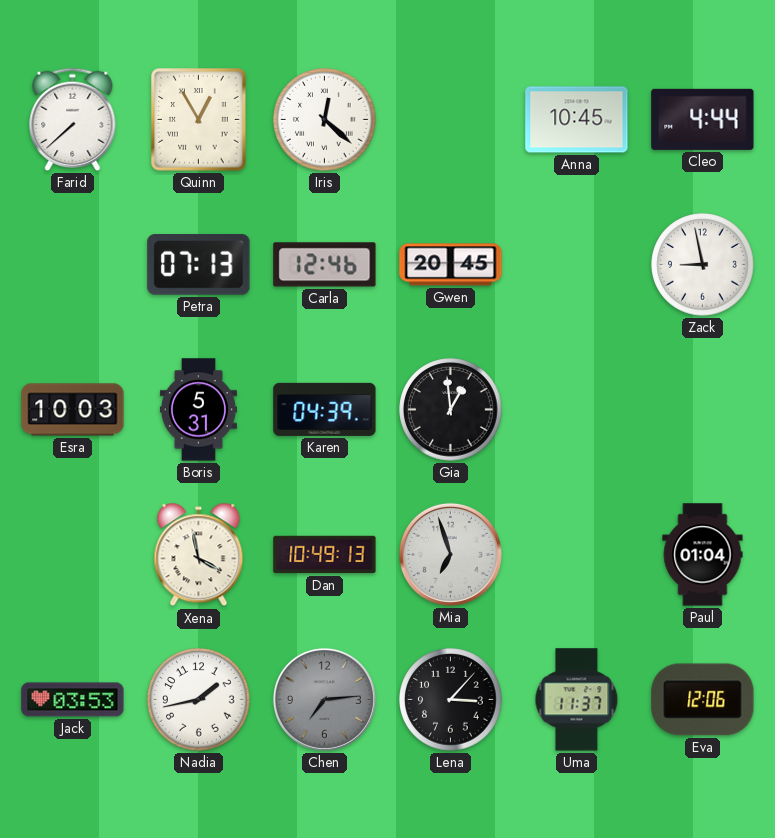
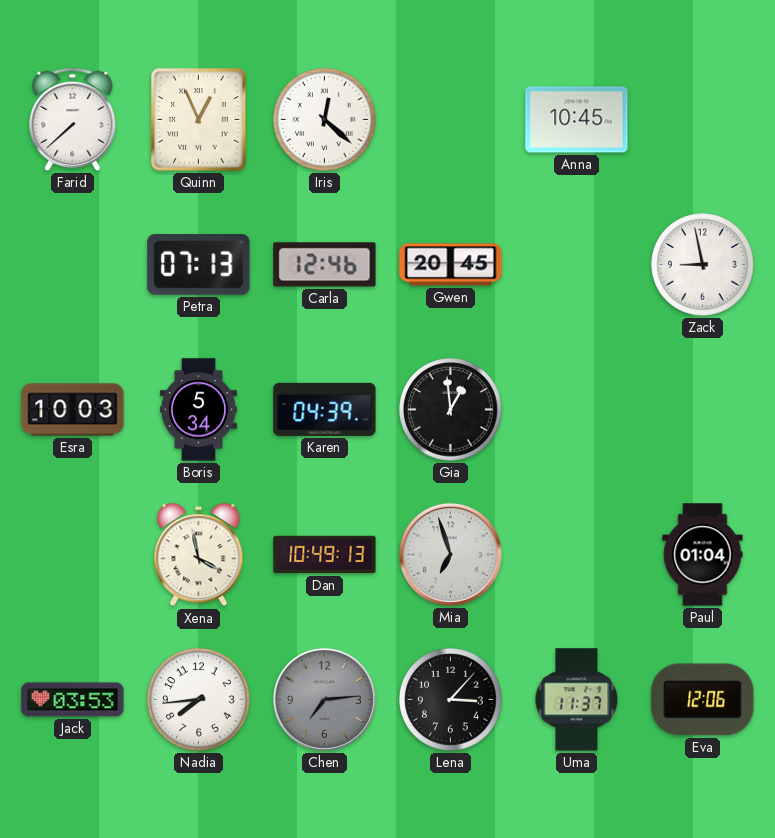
Quinn: 12:55 -> 12:56 (199, 120)
Cleo: 4:44 -> none (703, 119)
Boris: 5:31 -> 5:34 (198, 410)
Nadia: 1:43 -> 7:44 (199, 700)
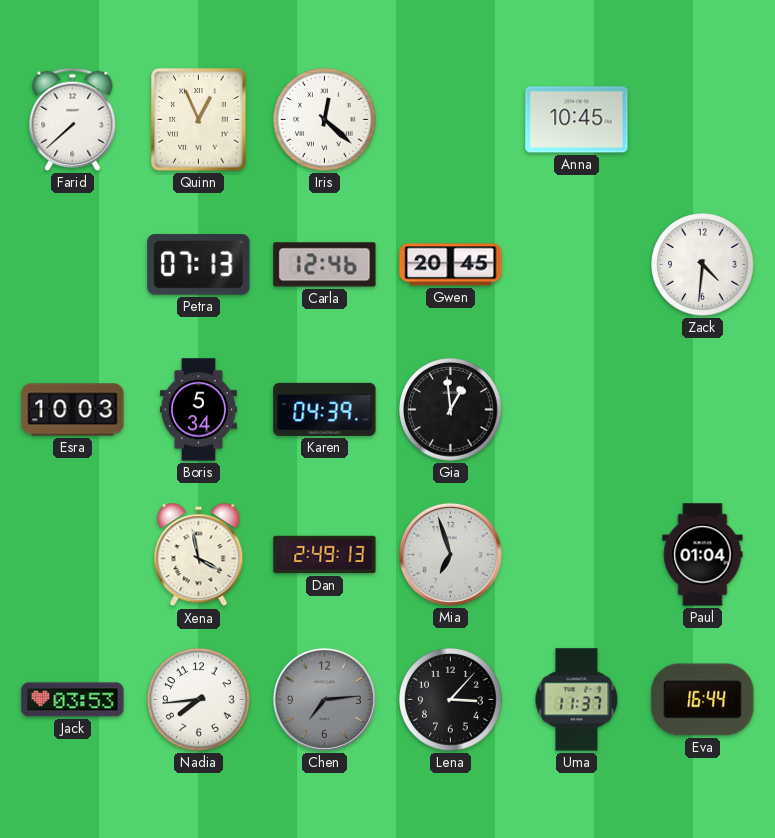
Zack: 8:58 -> 4:31 (703, 265)
Dan: 10:49 -> 2:49 (325, 555)
Eva: 12:06 -> 16:44 (703, 700)
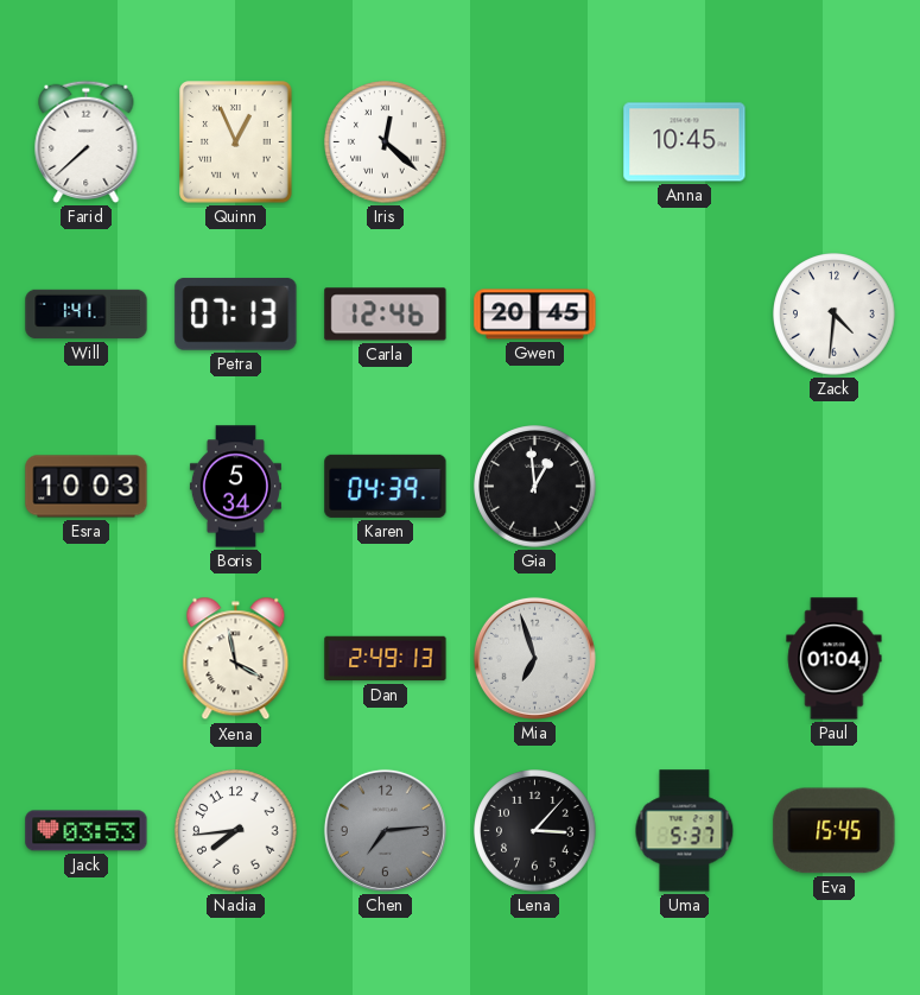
Will: none -> 1:41 (87, 315)
Uma: 11:37 -> 5:37 (685, 831)
Eva: 16:44 -> 15:45 (835, 831)
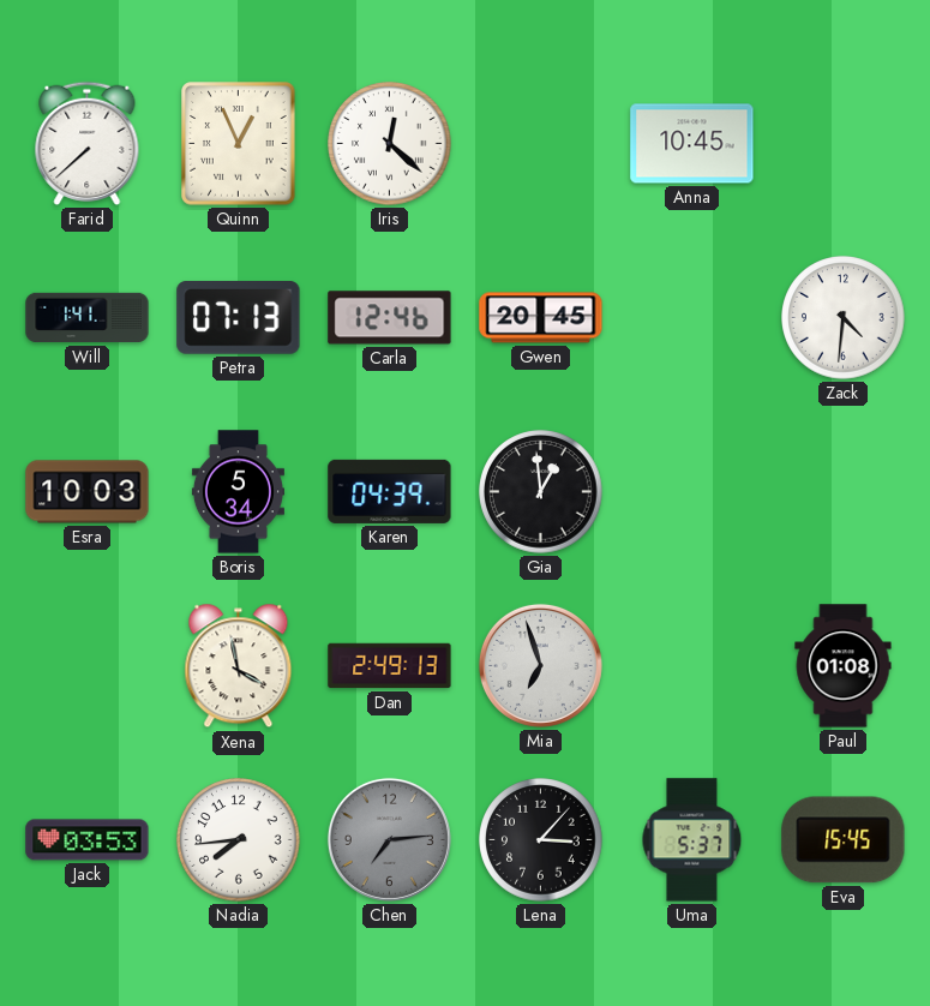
Paul: 01:04 -> 01:08 (844, 666)
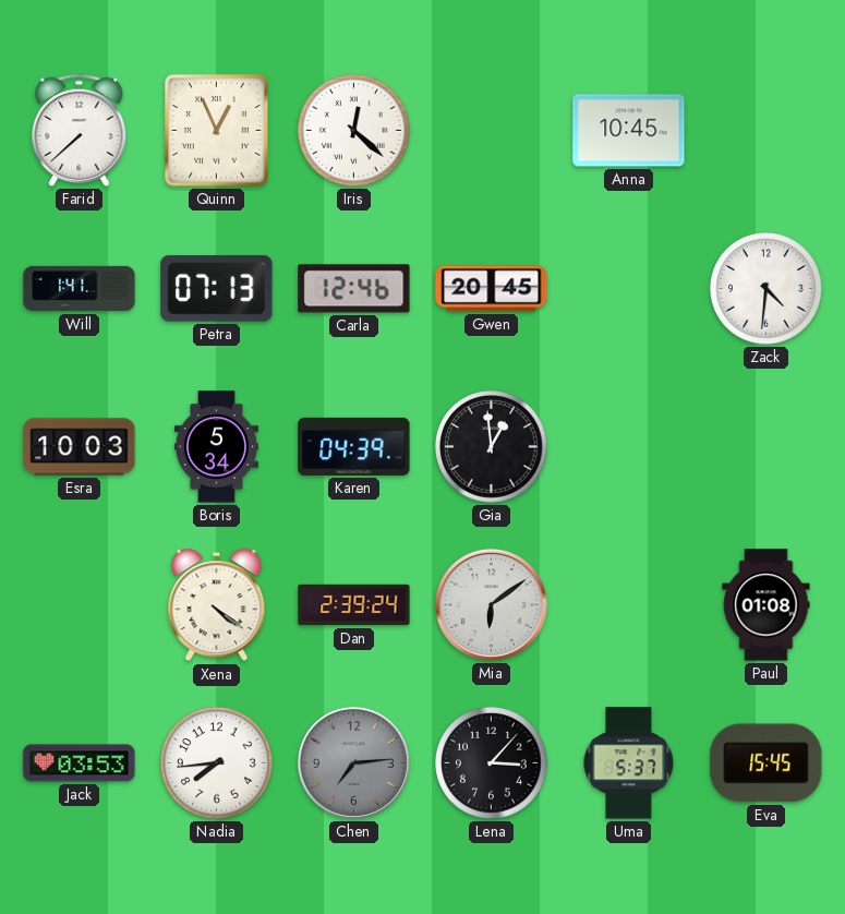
Xena: 3:58 -> 4:21 (217, 605)
Dan: 2:49 -> 2:39 (354, 605)
Mia: 6:57 -> 6:09 (491, 604)
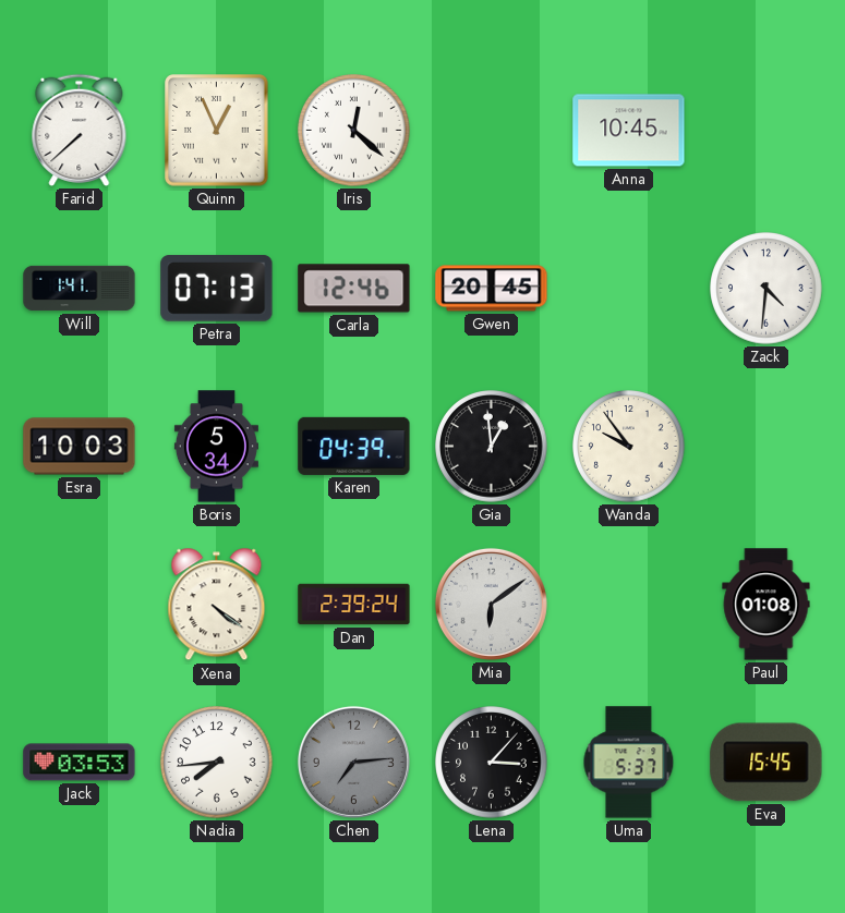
Wanda: none -> 9:54 (629, 447)
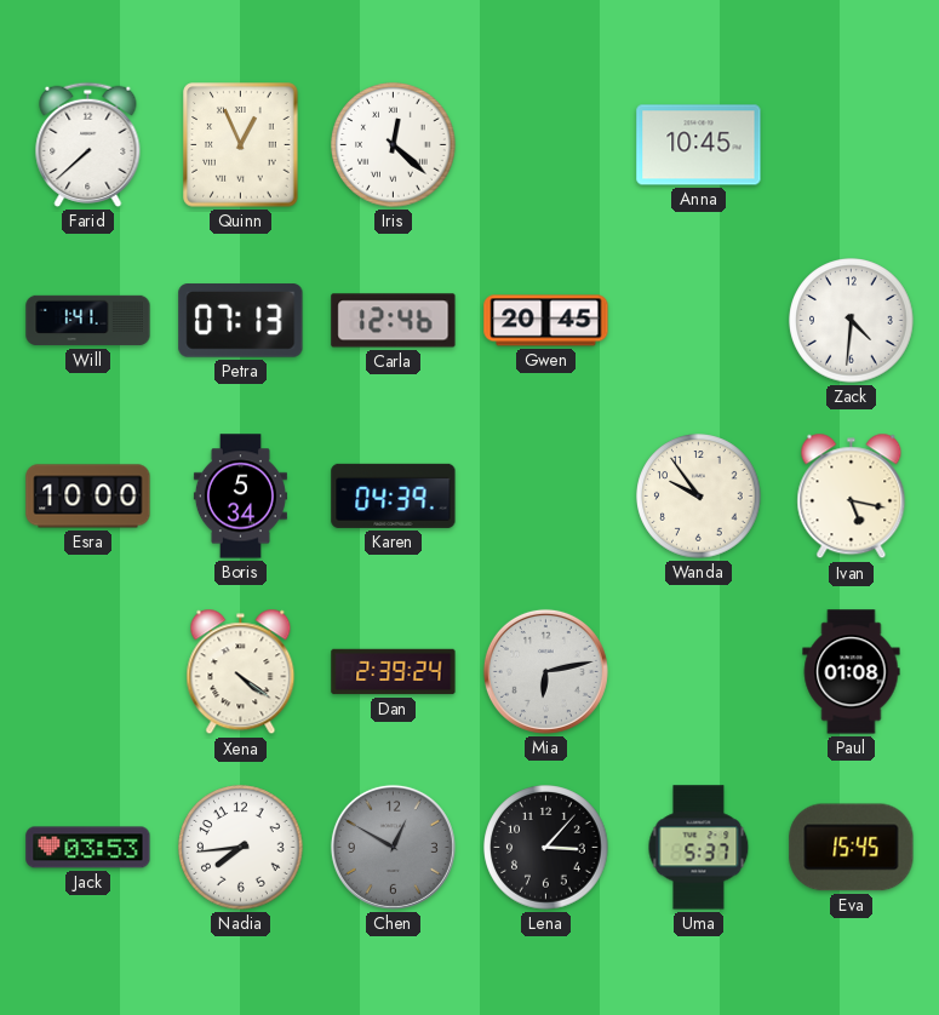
Esra: 10:03 -> 10:00 (88, 497)
Gia: 12:59 -> none (492, 447)
Ivan: none -> 5:17 (852, 497)
Mia: 6:09 -> 6:13 (545, 671)
Chen: 7:14 -> 12:50 (393, 847)
